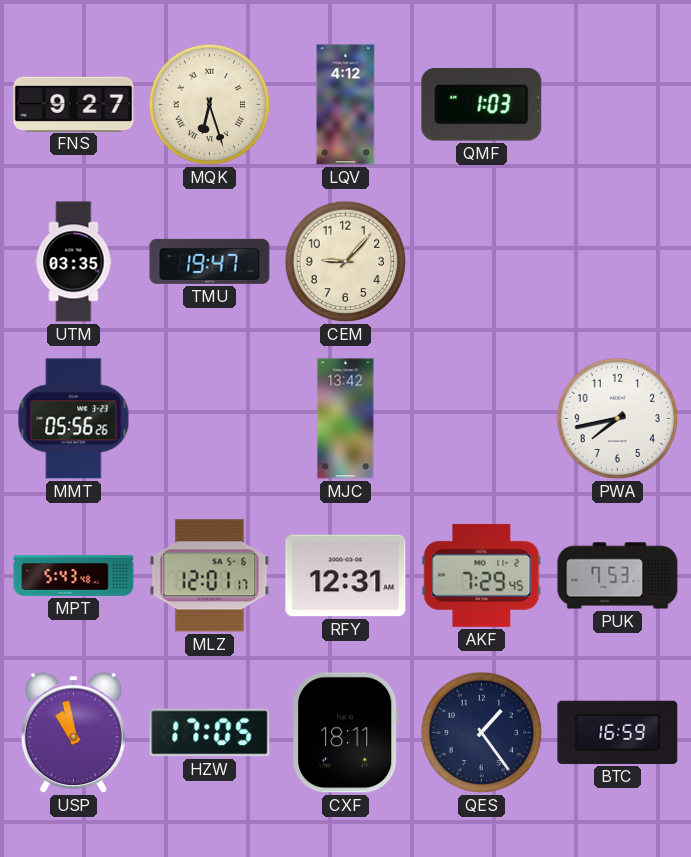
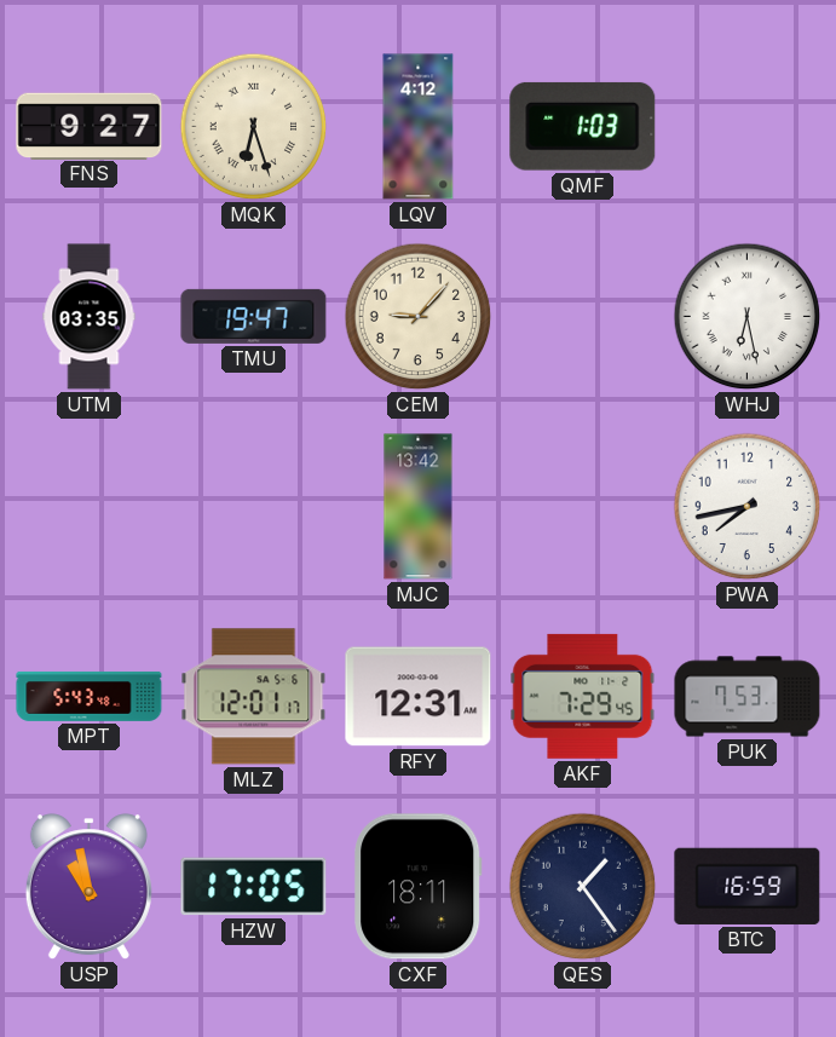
WHJ: none -> 6:28 (748, 317)
MMT: 05:56 -> none (74, 419)
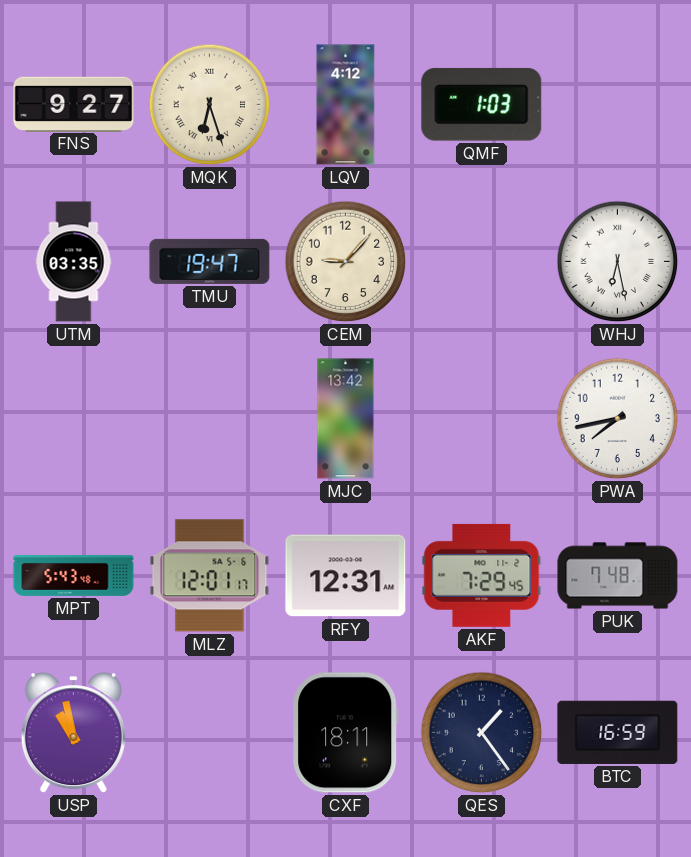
PUK: 7:53 -> 7:48 (618, 576)
HZW: 17:05 -> none (254, 887)
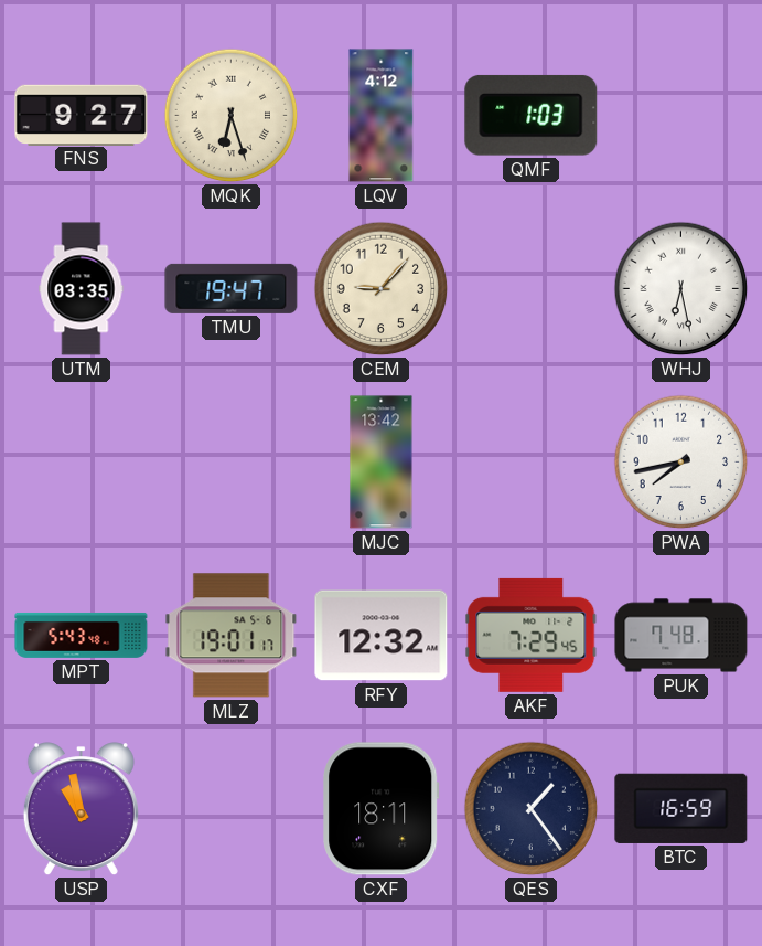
MLZ: 12:01 -> 19:01 (232, 636)
RFY: 12:31 -> 12:32 (382, 636)
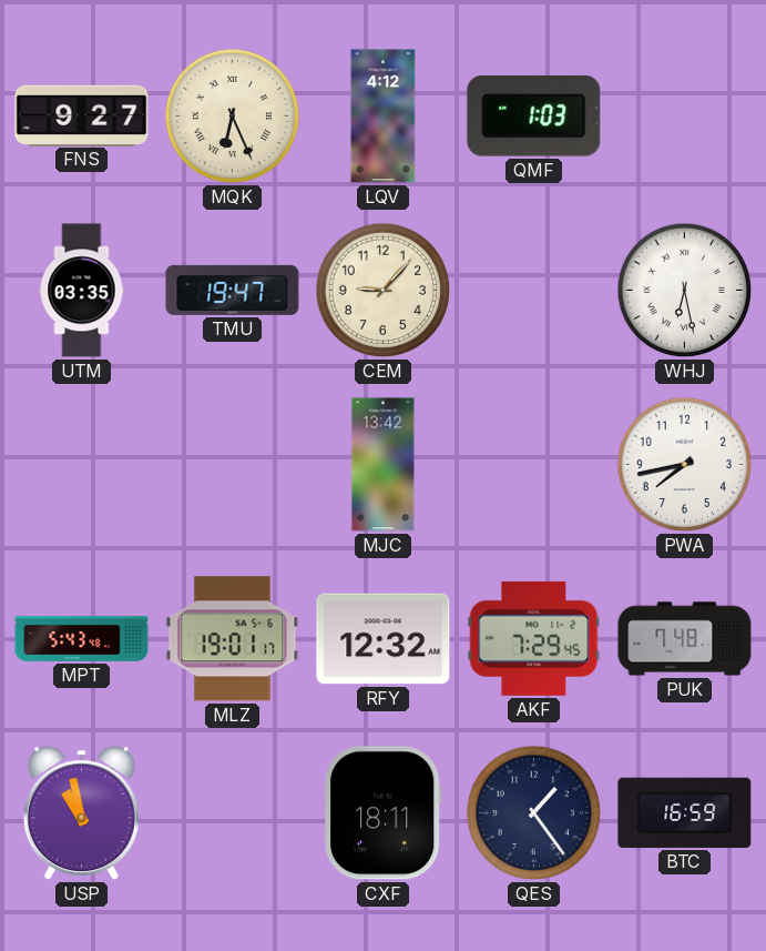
MQK: 6:27 -> 6:26 (233, 117)
